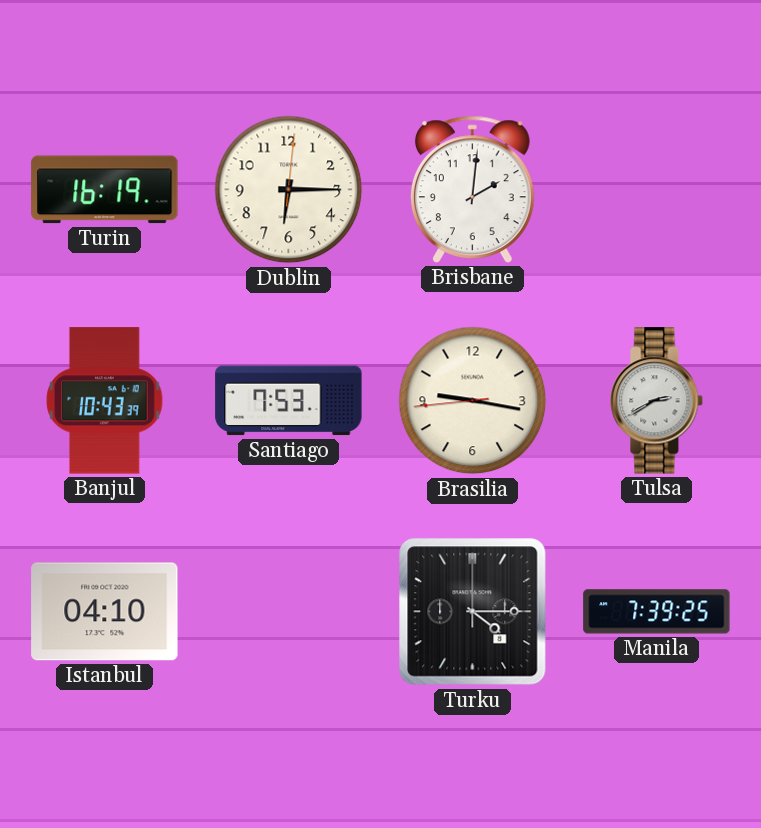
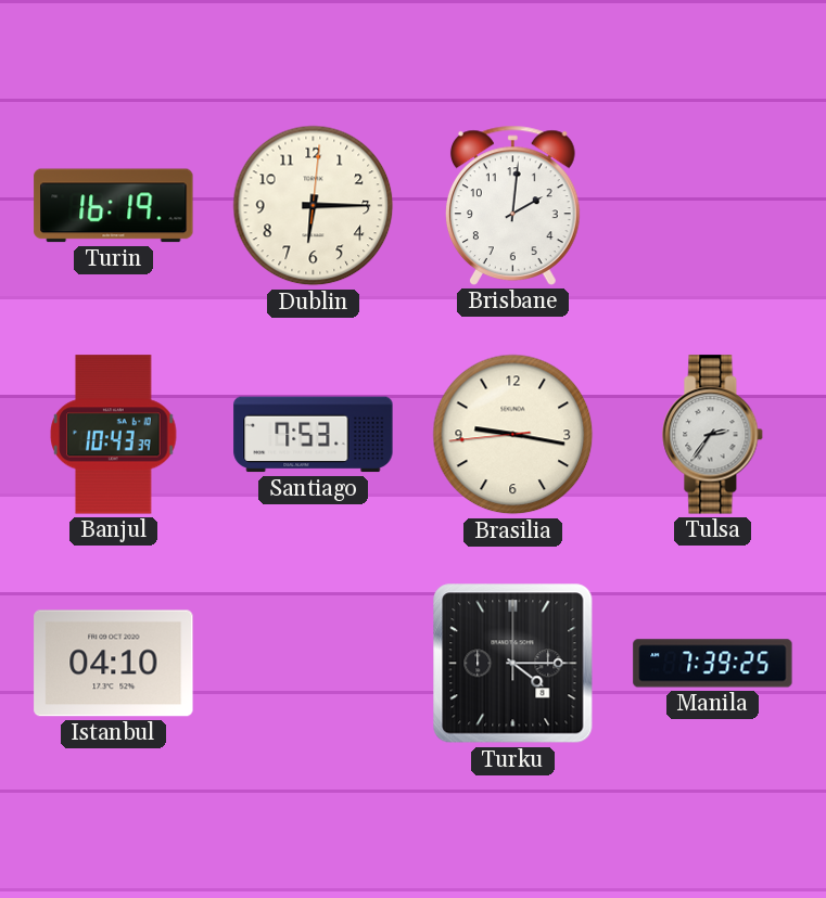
Tulsa: 2:40 -> 2:36 (713, 435)
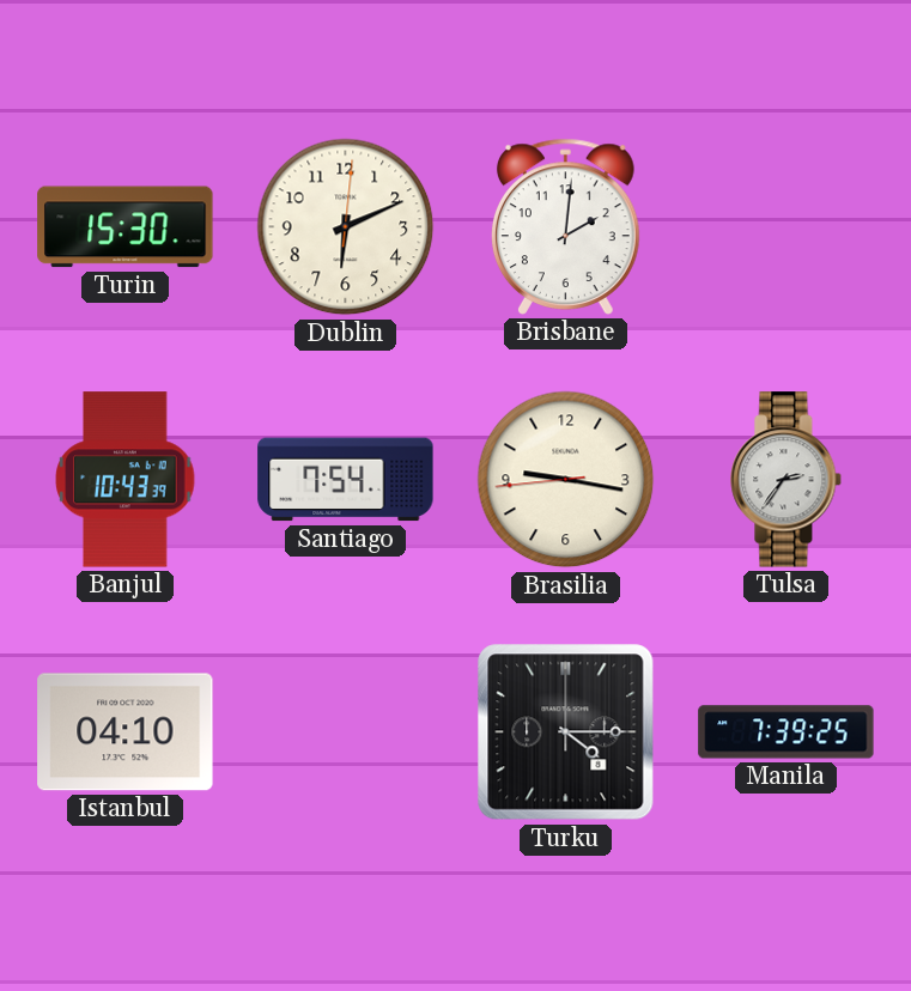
Turin: 16:19 -> 15:30 (126, 227)
Dublin: 6:15 -> 6:11 (346, 227)
Santiago: 7:53 -> 7:54 (346, 480)
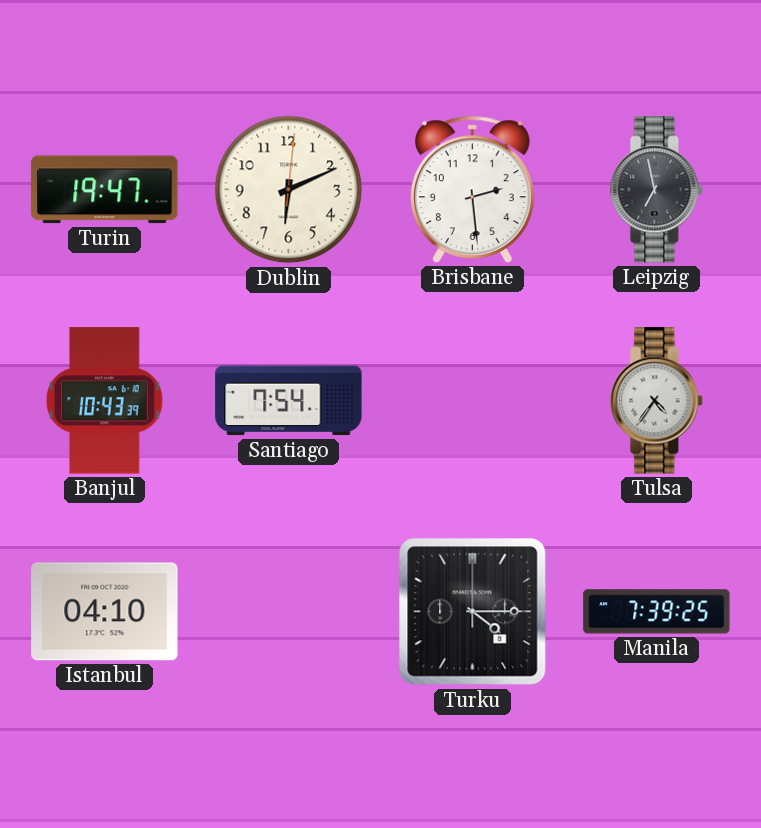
Turin: 15:30 -> 19:47 (105, 190)
Brisbane: 2:01 -> 2:29 (473, 189)
Leipzig: none -> 6:58 (657, 190)
Brasilia: 9:16 -> none (566, 480)
Tulsa: 2:36 -> 4:36 (657, 401)
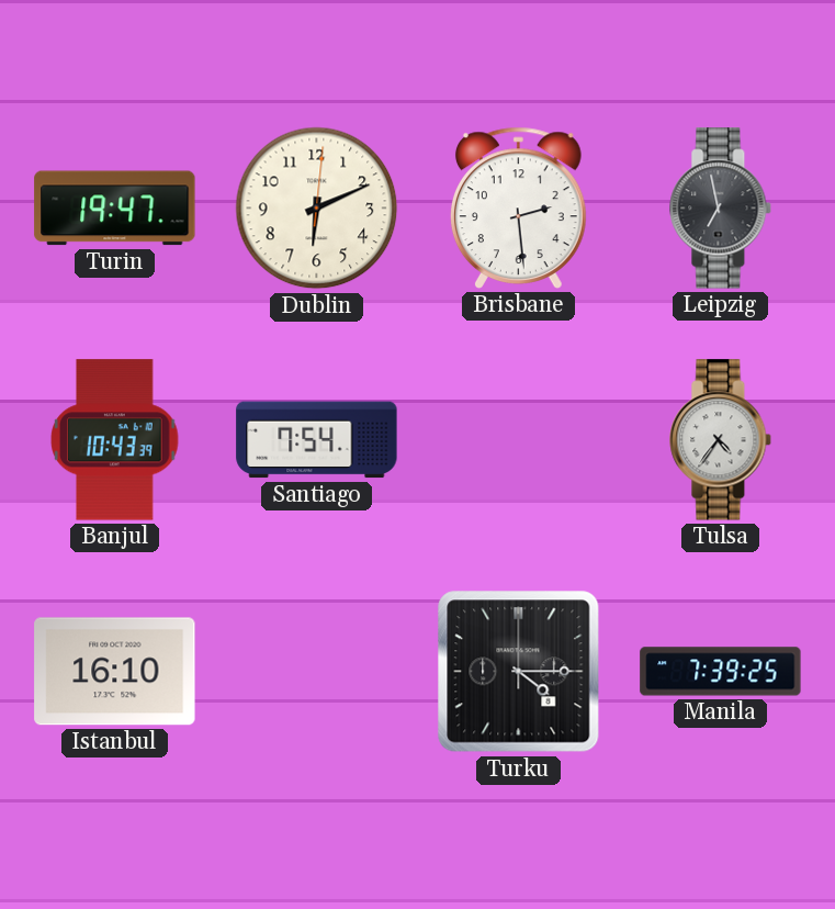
Istanbul: 04:10 -> 16:10 (115, 672)
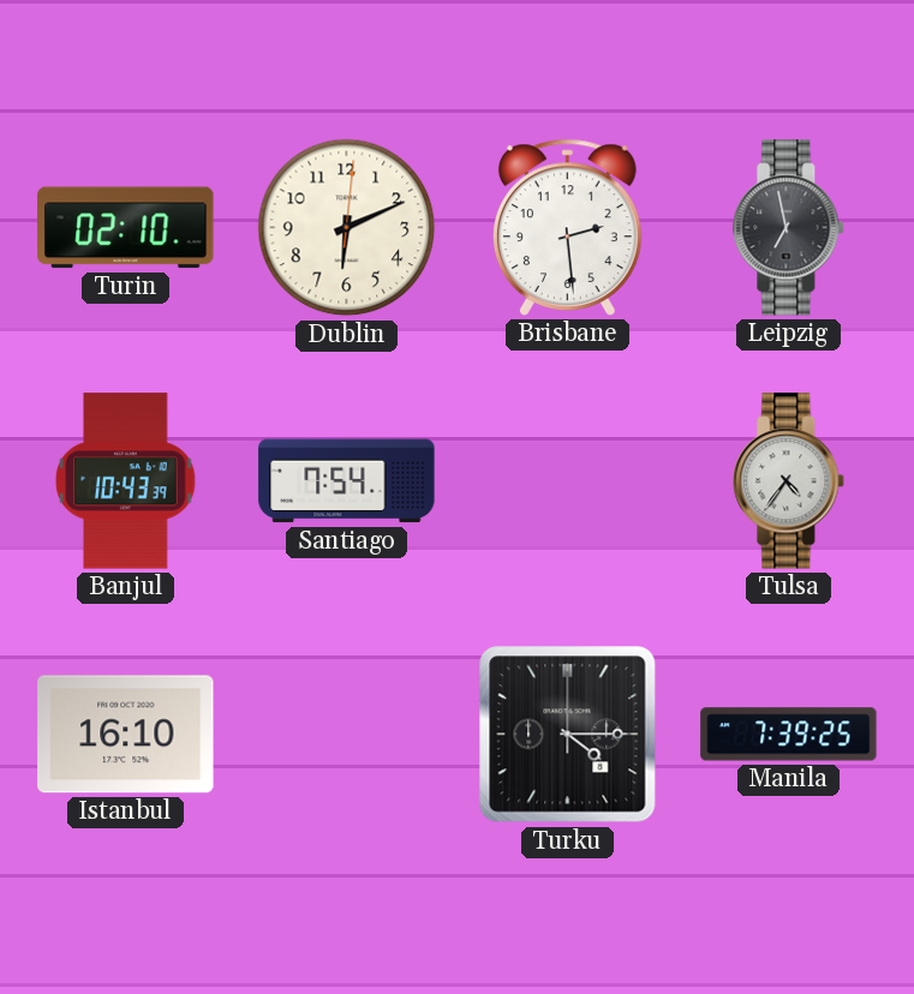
Turin: 19:47 -> 02:10 (126, 228)
